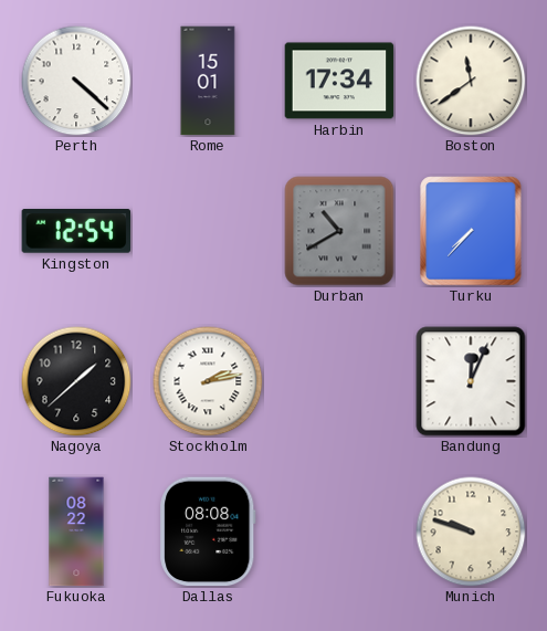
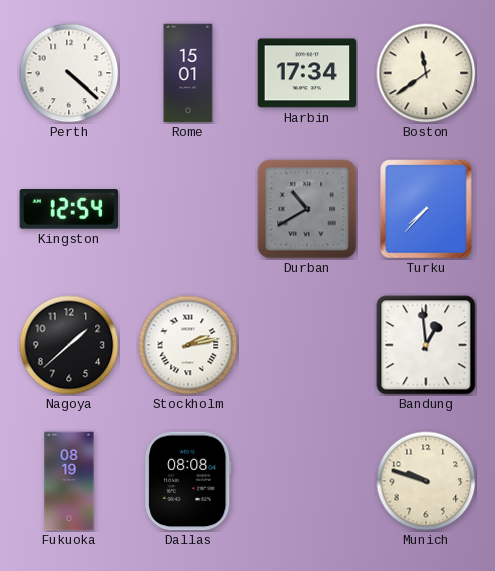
Bandung: 12:04 -> 12:59 (426, 345)
Fukuoka: 08:22 -> 08:19 (69, 481)
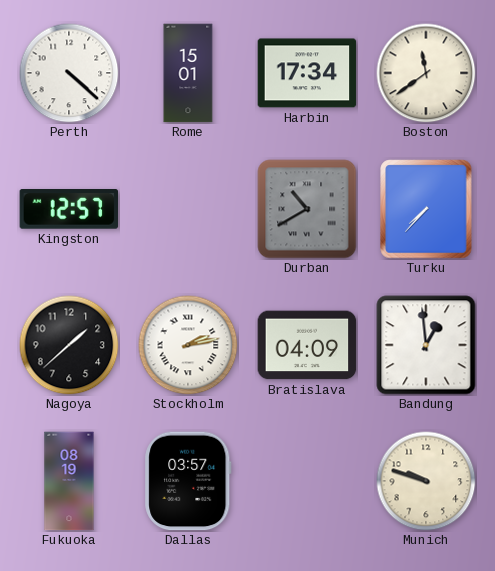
Kingston: 12:54 -> 12:57 (69, 210)
Bratislava: none -> 04:09 (307, 345)
Dallas: 08:08 -> 03:57 (188, 481)
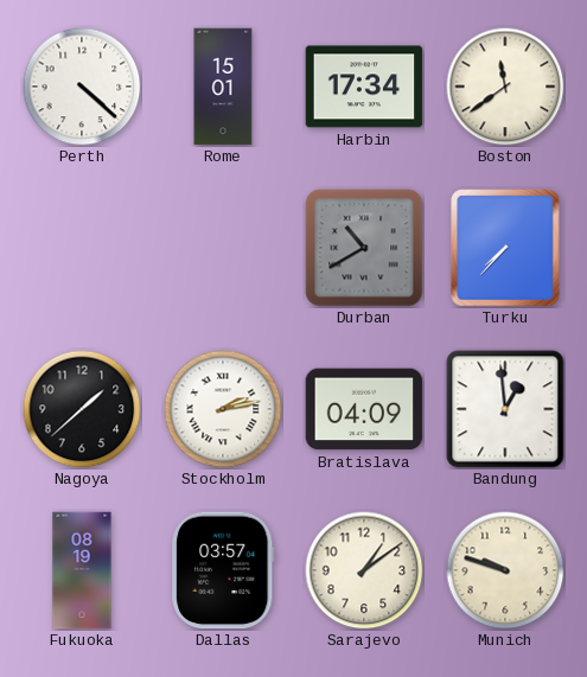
Kingston: 12:57 -> none (69, 210)
Sarajevo: none -> 1:09 (364, 570)
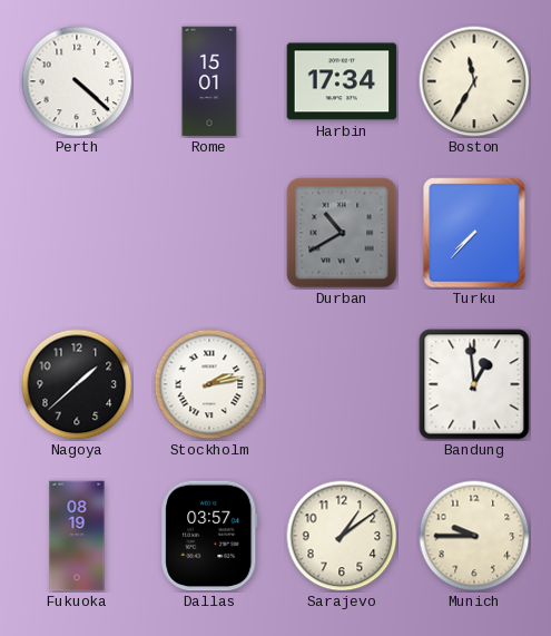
Boston: 11:39 -> 11:35 (474, 81)
Bratislava: 04:09 -> none (364, 409)
Munich: 9:48 -> 9:45 (474, 536)
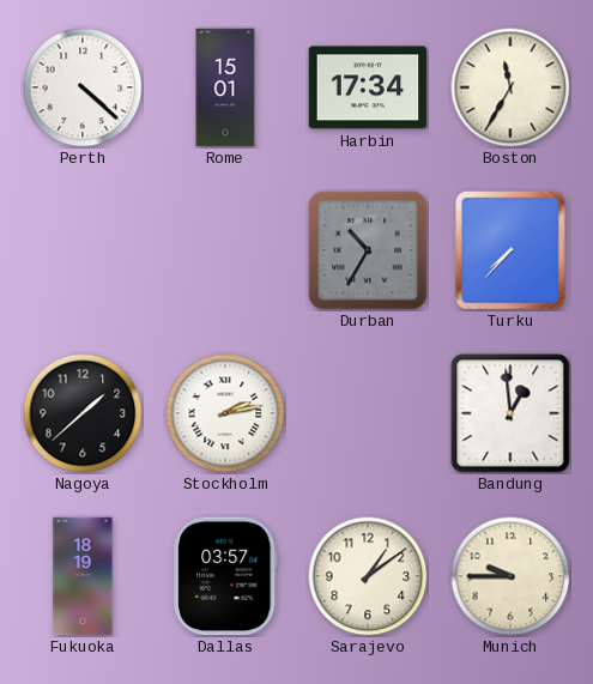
Durban: 10:40 -> 10:35 (368, 250)
Fukuoka: 08:19 -> 18:19 (83, 576)
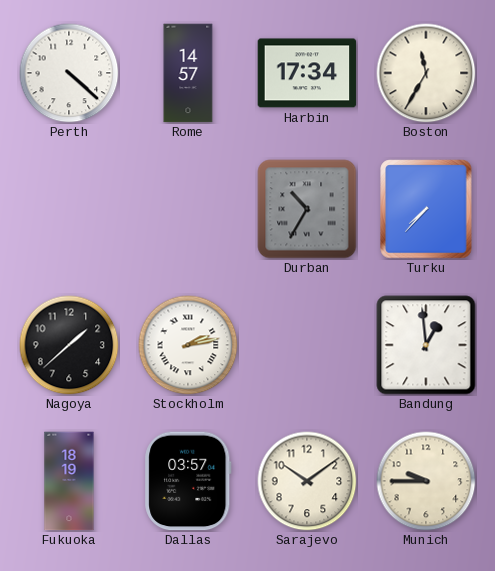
Rome: 15:01 -> 14:57 (188, 73)
Sarajevo: 1:09 -> 10:09 (307, 481)
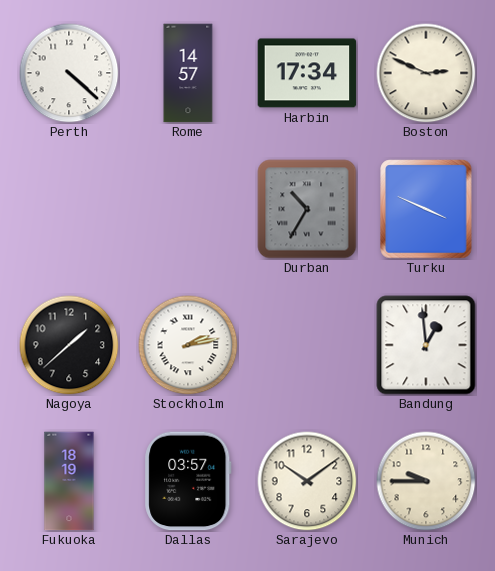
Boston: 11:35 -> 2:49 (426, 73)
Turku: 7:37 -> 3:49 (426, 209)
